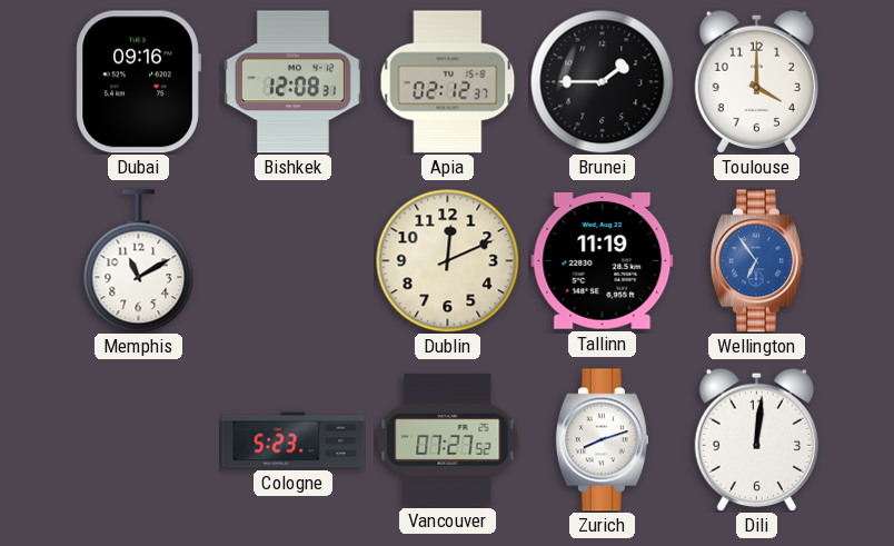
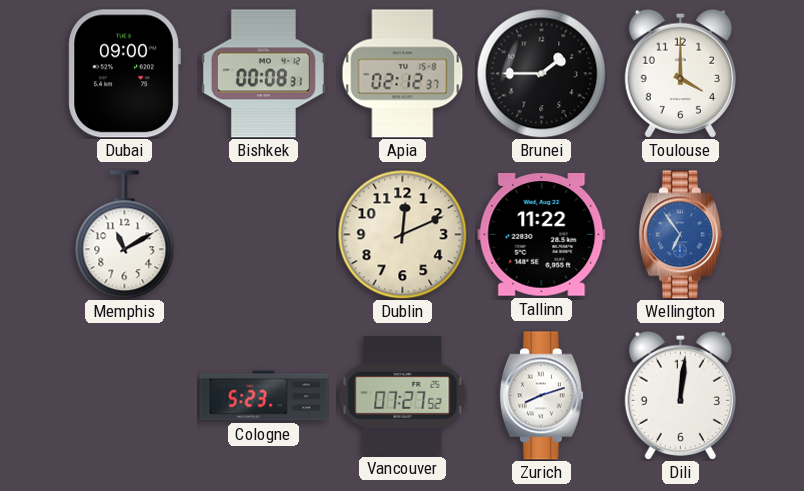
Dubai: 09:16 -> 09:00 (124, 74)
Bishkek: 12:08 -> 00:08 (263, 74)
Tallinn: 11:19 -> 11:22 (542, 235)
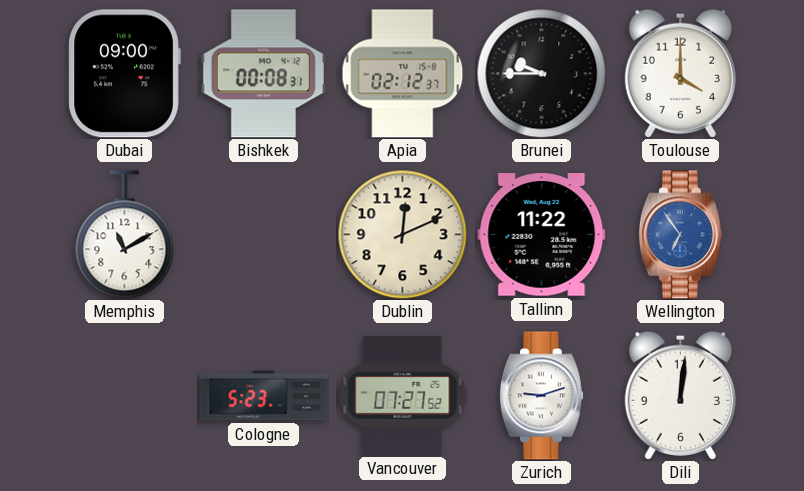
Brunei: 1:45 -> 9:45 (541, 73)
Zurich: 8:12 -> 9:12 (541, 396)
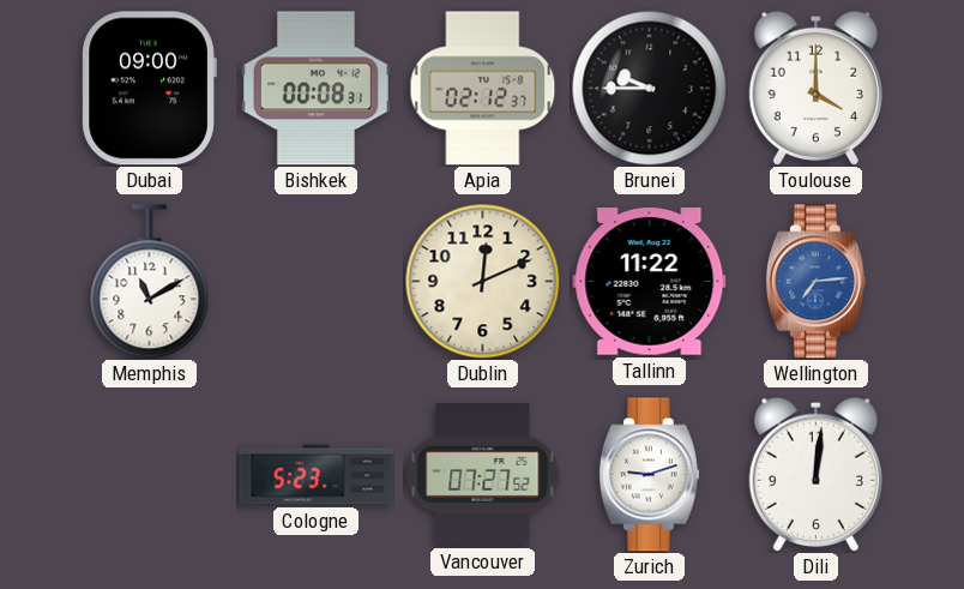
Wellington: 6:54 -> 7:14 (815, 282)
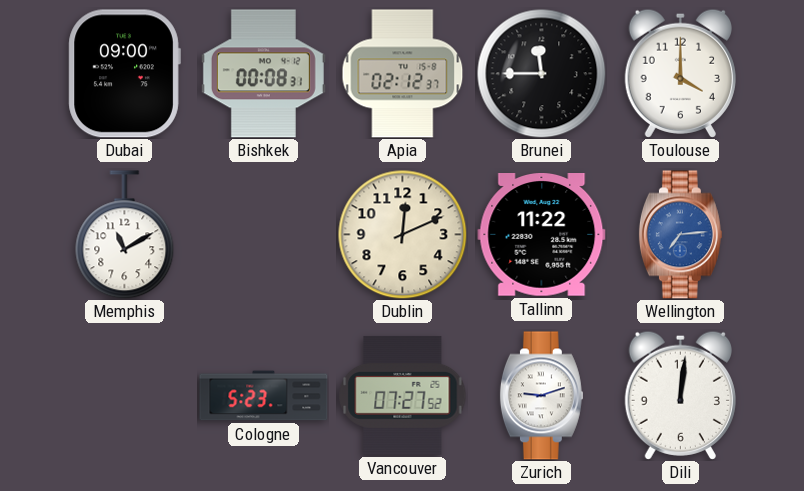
Brunei: 9:45 -> 11:45 (541, 73)
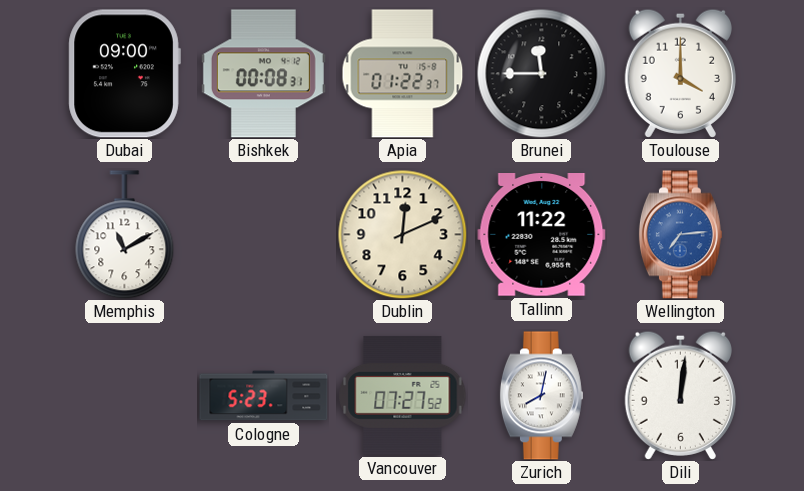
Apia: 02:12 -> 01:22 (403, 74)
Zurich: 9:12 -> 8:02 (541, 396)
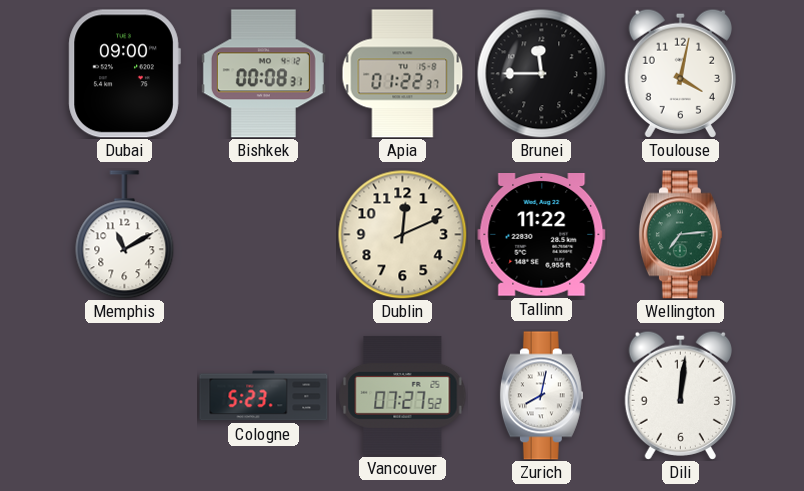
Toulouse: 4:00 -> 4:02 (680, 73)
Wellington dial: blue -> green (680, 235)
